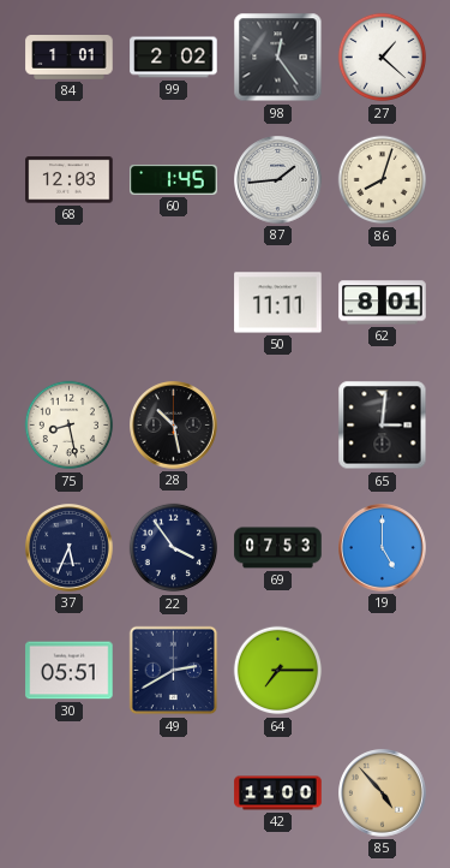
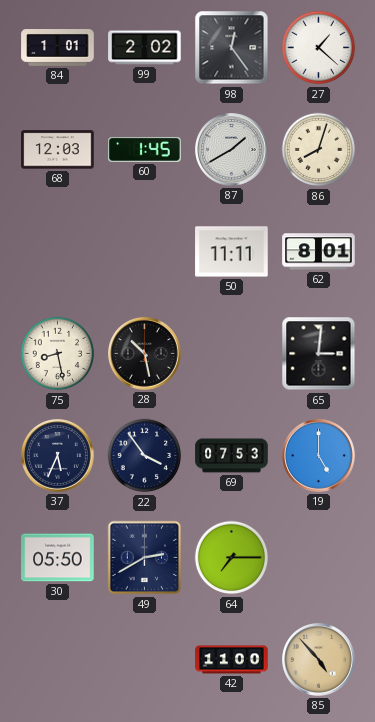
87: 1:44 -> 1:40 (232, 150)
30: 05:51 -> 05:50 (58, 558)
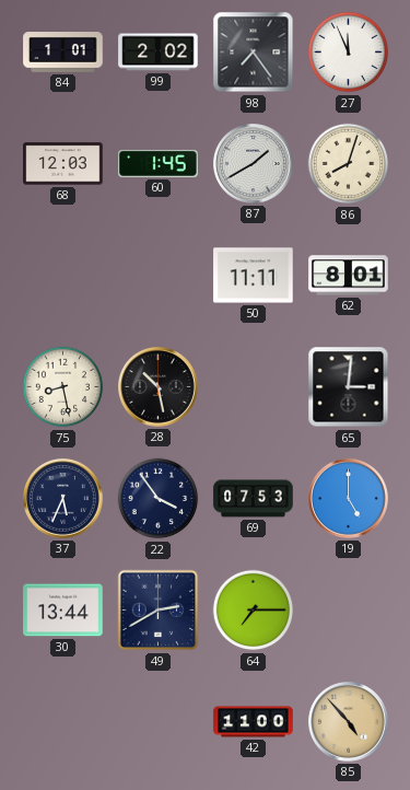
98: 12:24 -> 7:24 (254, 53)
27: 1:22 -> 11:56 (349, 53)
30: 05:50 -> 13:44 (63, 611)
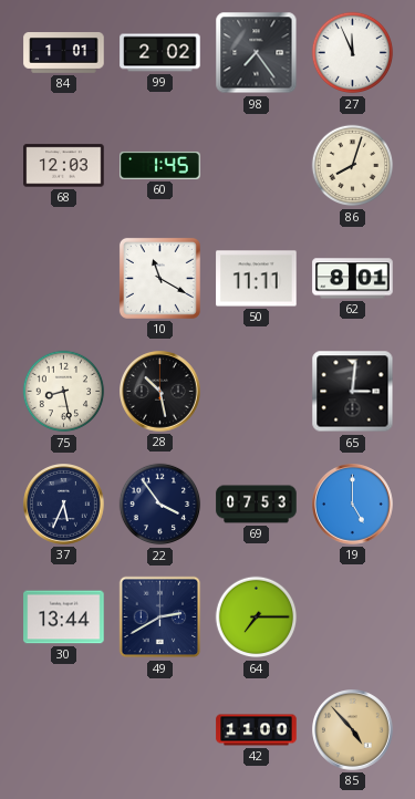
87: 1:40 -> none (254, 164)
10: none -> 11:20 (159, 278)
